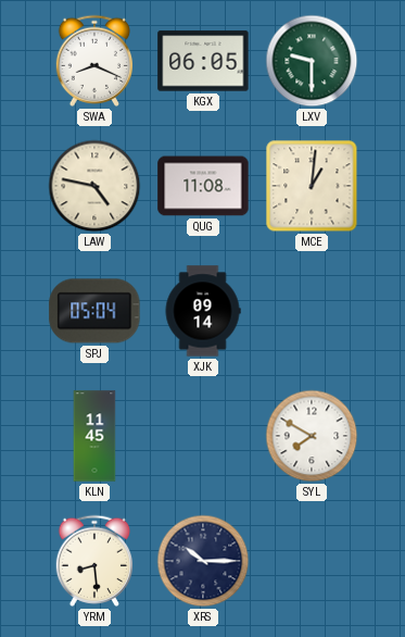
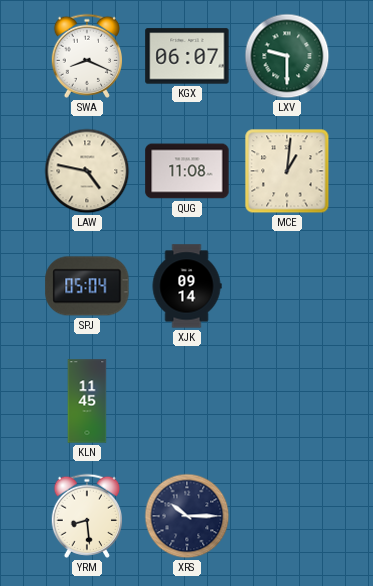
KGX: 06:05 -> 06:07 (187, 56)
SYL: 7:50 -> none (312, 436)
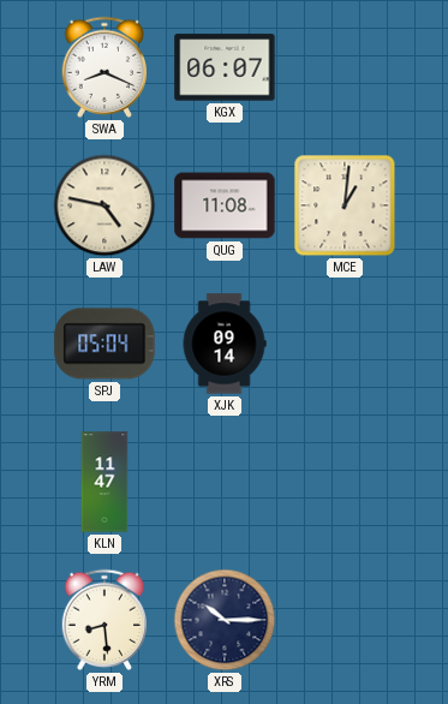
LXV: 9:30 -> none (287, 56)
KLN: 11:45 -> 11:47 (104, 482)
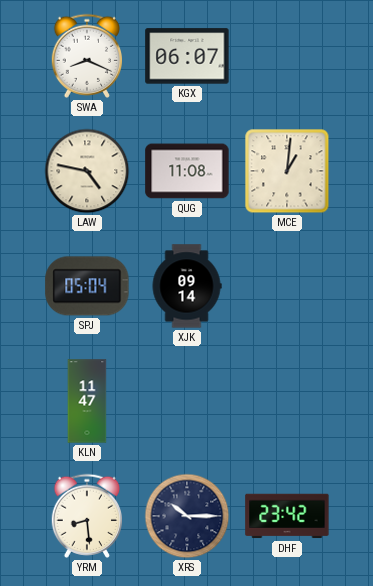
DHF: none -> 23:42 (287, 516)
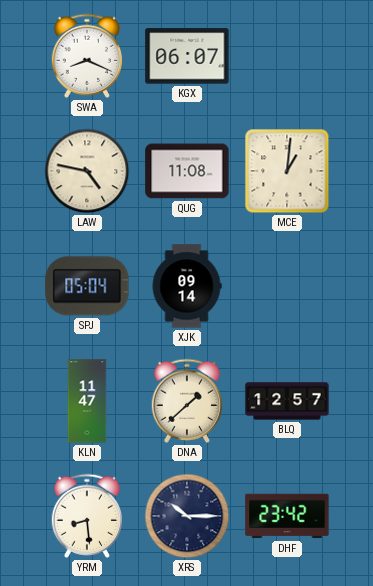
DNA: none -> 1:38 (186, 401)
BLQ: none -> 12:57 (287, 401)
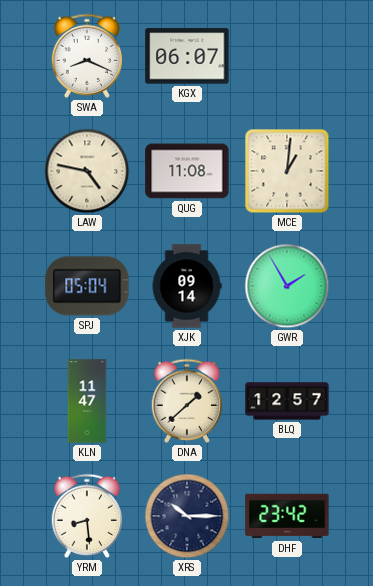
GWR: none -> 1:55 (287, 286)
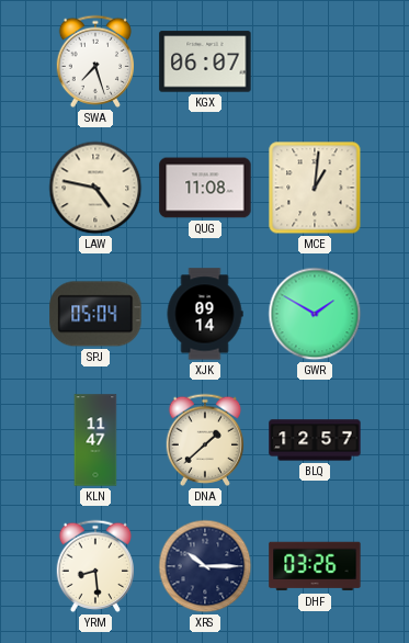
SWA: 8:19 -> 7:27 (94, 61)
GWR: 1:55 -> 1:50 (315, 314)
DHF: 23:42 -> 03:26 (315, 566)
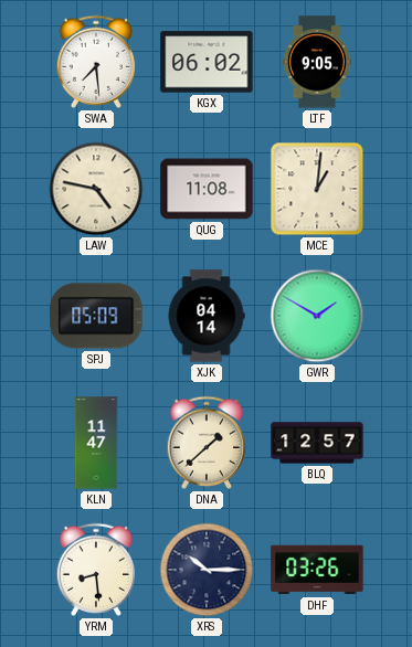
SWA: 7:27 -> 7:29 (95, 62)
KGX: 06:07 -> 06:02 (207, 62)
LTF: none -> 9:05 (317, 62)
SPJ: 05:04 -> 05:09 (96, 316)
XJK: 09:14 -> 04:14 (207, 316)
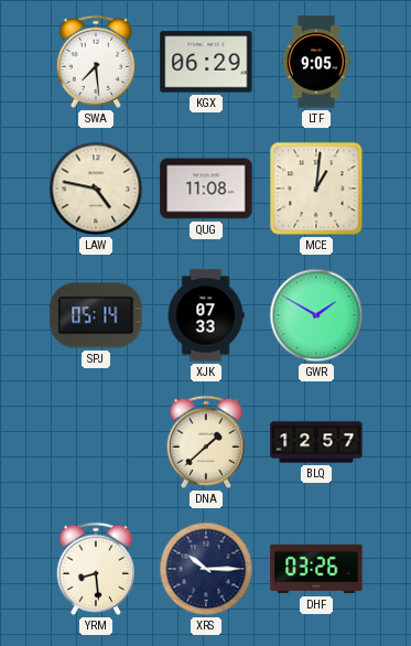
KGX: 06:02 -> 06:29 (206, 62)
SPJ: 05:09 -> 05:14 (96, 315)
XJK: 04:14 -> 07:33 (206, 315)
KLN: 11:47 -> none (96, 443)
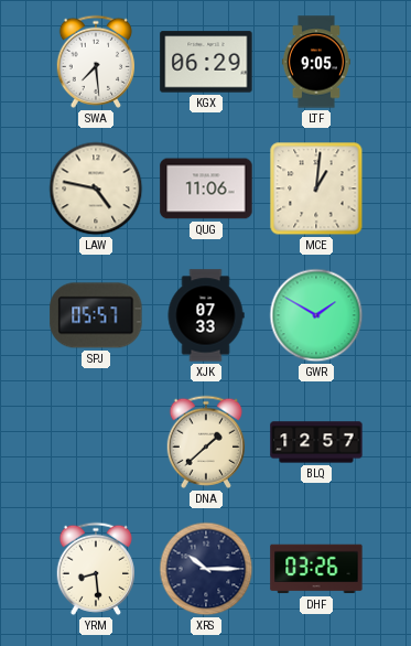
QUG: 11:08 -> 11:06 (206, 189)
SPJ: 05:14 -> 05:57 (96, 315)
